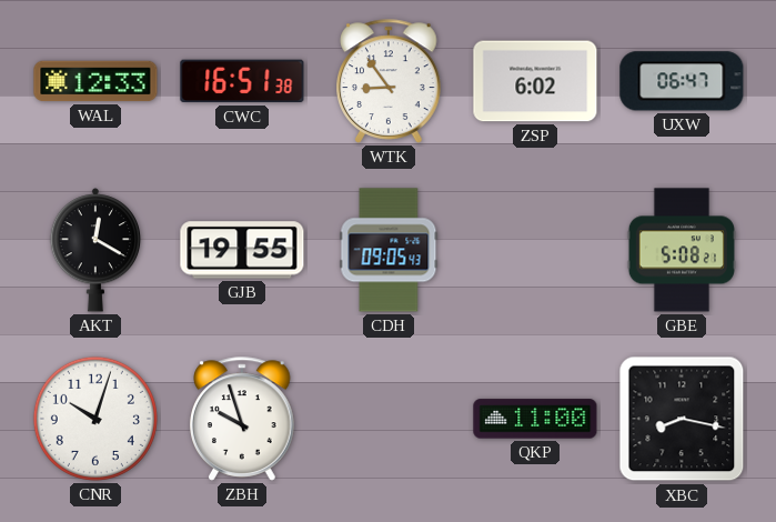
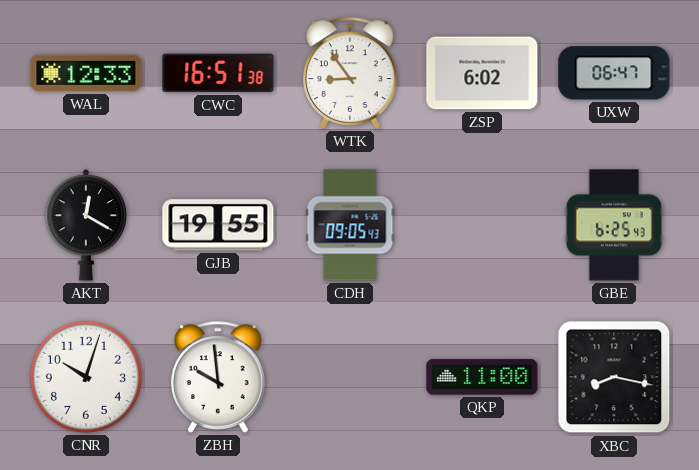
GBE: 5:08 -> 6:25 (614, 225)
ZBH: 9:57 -> 9:59 (218, 377)
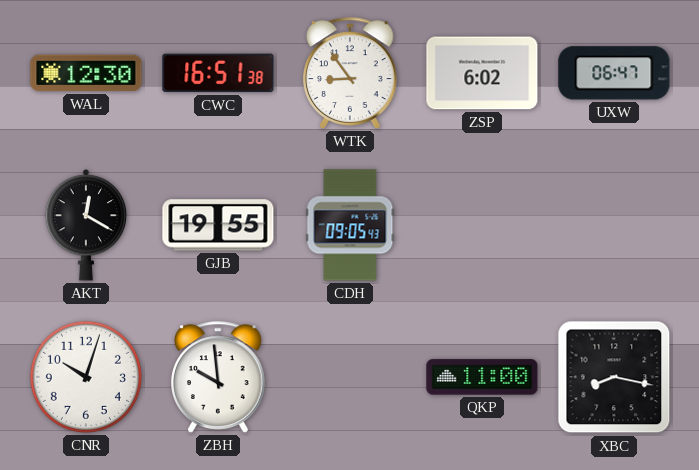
WAL: 12:33 -> 12:30 (86, 73)
GBE: 6:25 -> none (614, 225)
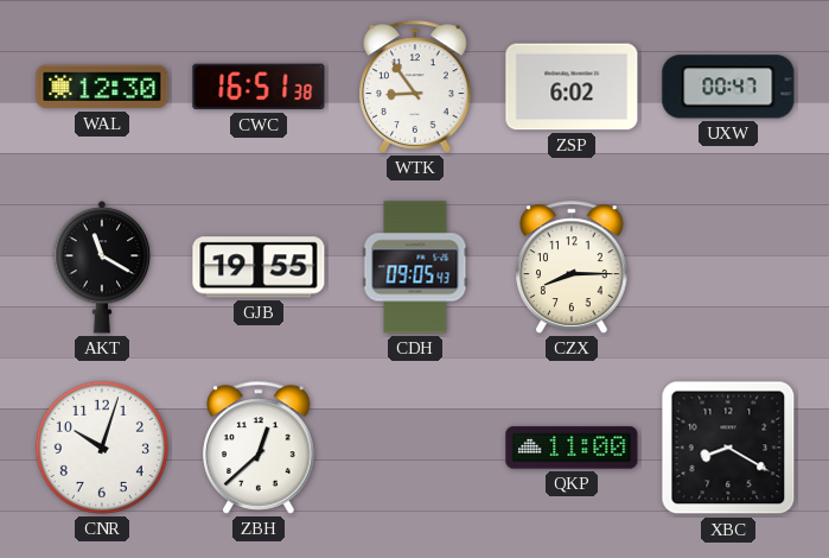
UXW: 06:47 -> 00:47 (728, 87)
AKT: 12:20 -> 11:20 (102, 267)
CZX: none -> 8:15 (572, 267)
ZBH: 9:59 -> 12:38 (259, 448)
XBC: 8:17 -> 8:20 (728, 448)
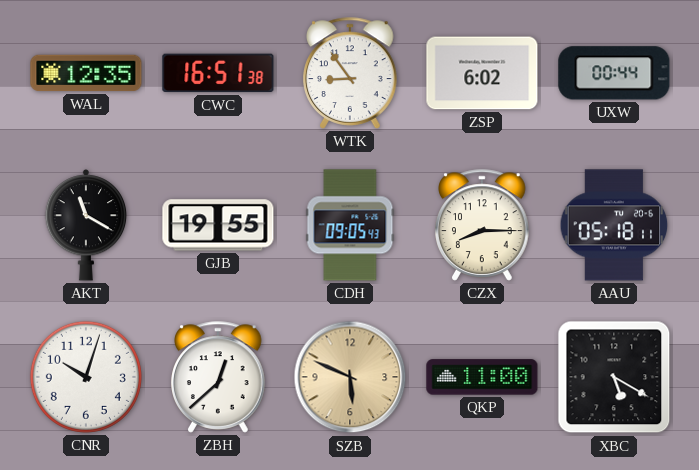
WAL: 12:30 -> 12:35 (86, 73)
UXW: 00:47 -> 00:44 (614, 73)
AAU: none -> 05:18 (614, 225)
SZB: none -> 5:49 (350, 377)
XBC: 8:20 -> 5:20 (614, 377)
